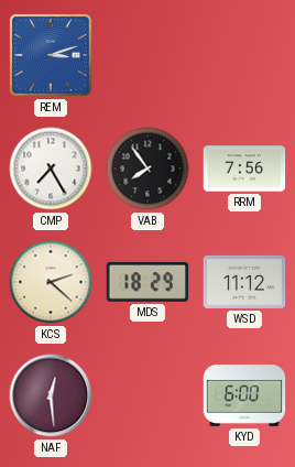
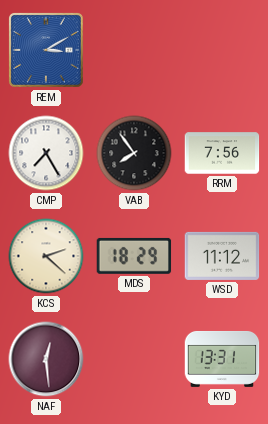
REM: 3:12 -> 3:10 (47, 51)
KYD: 6:00 -> 13:31 (222, 359)
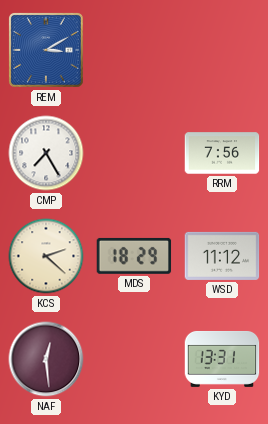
VAB: 7:54 -> none (134, 153)
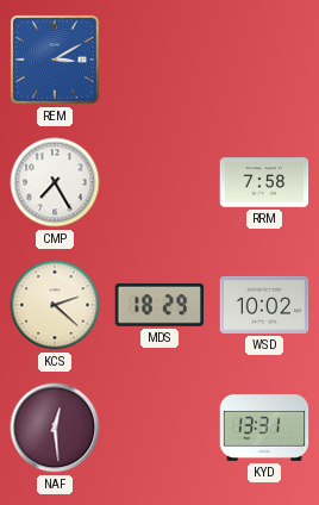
RRM: 7:56 -> 7:58 (264, 182)
WSD: 11:12 -> 10:02 (264, 305)
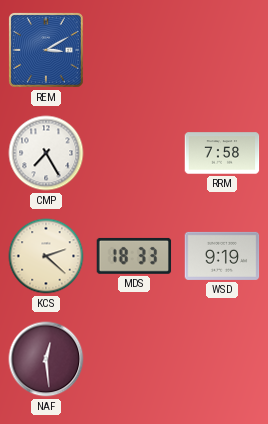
MDS: 18:29 -> 18:33 (134, 256)
WSD: 10:02 -> 9:19 (222, 256)
KYD: 13:31 -> none (264, 428)
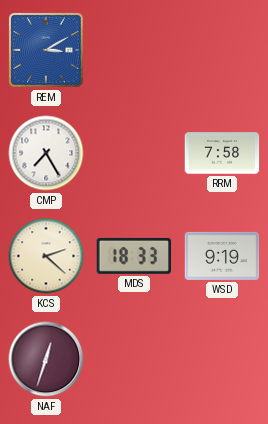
NAF: 12:29 -> 12:33 (46, 359)
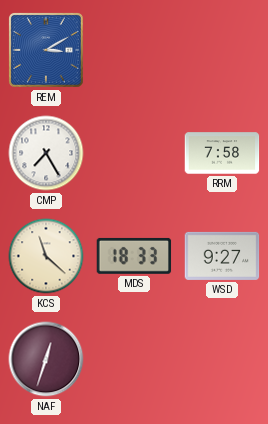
KCS: 2:22 -> 11:22 (46, 256)
WSD: 9:19 -> 9:27 (222, 256)
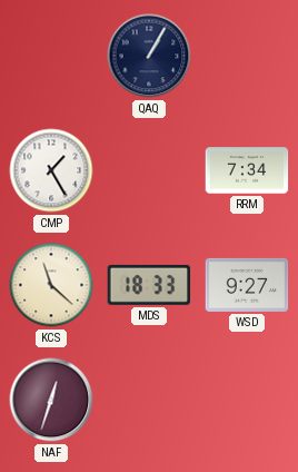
REM: 3:10 -> none (47, 51)
QAQ: none -> 1:05 (149, 56)
CMP: 7:25 -> 1:25 (51, 170)
RRM: 7:58 -> 7:34 (247, 170)
